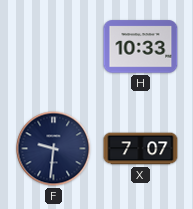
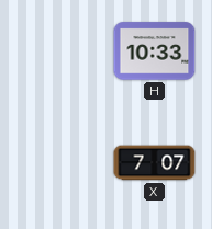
F: 9:31 -> none (54, 149)
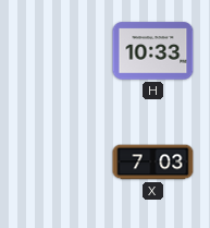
X: 7:07 -> 7:03 (153, 163)
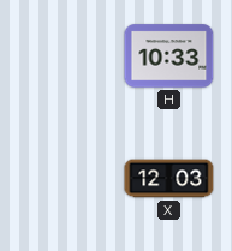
X: 7:03 -> 12:03 (169, 179)
